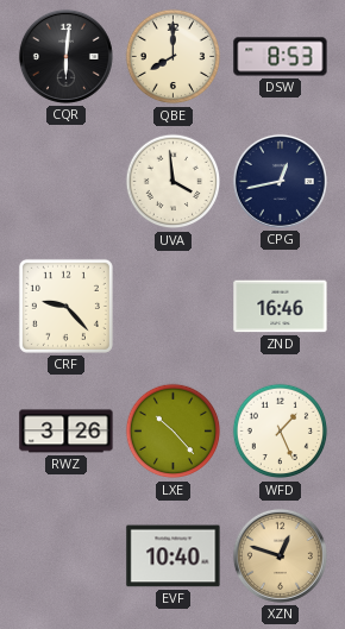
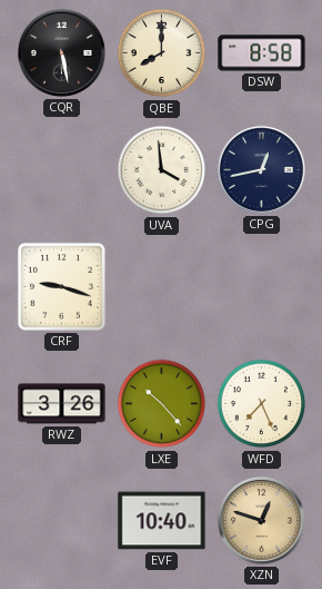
CQR: 6:01 -> 5:28 (61, 52)
DSW: 8:53 -> 8:58 (262, 53)
CRF: 9:23 -> 9:18 (61, 286)
ZND: 16:46 -> none (281, 307)
WFD: 1:26 -> 7:26 (262, 404)
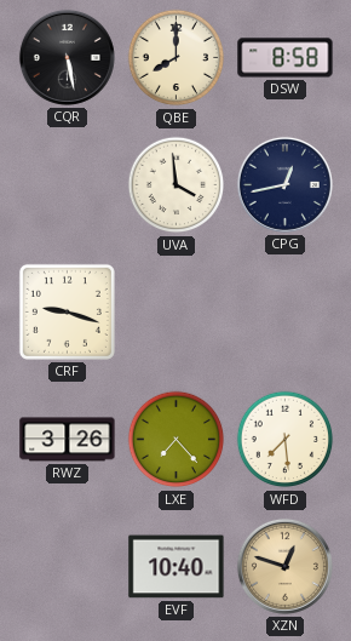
LXE: 10:23 -> 7:23 (177, 440)
WFD: 7:26 -> 7:29 (286, 440)
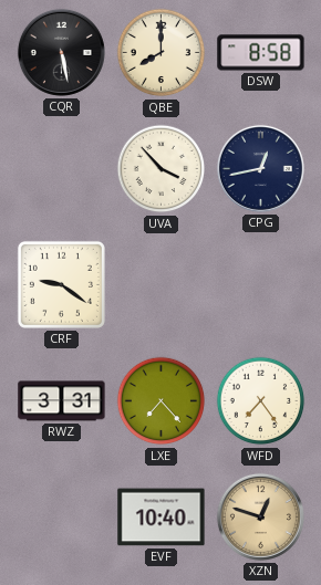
UVA: 3:59 -> 3:53 (162, 169)
CRF: 9:18 -> 9:21 (61, 284)
RWZ: 3:26 -> 3:31 (62, 401)
WFD: 7:29 -> 7:24 (261, 401)
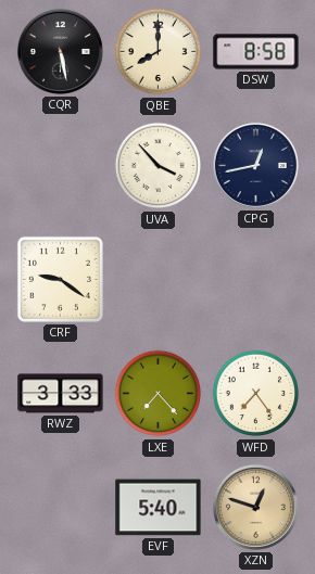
RWZ: 3:31 -> 3:33 (61, 394)
EVF: 10:40 -> 5:40 (159, 508)
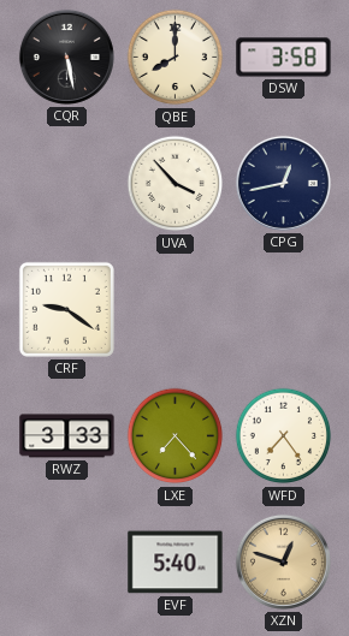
DSW: 8:58 -> 3:58 (284, 58)
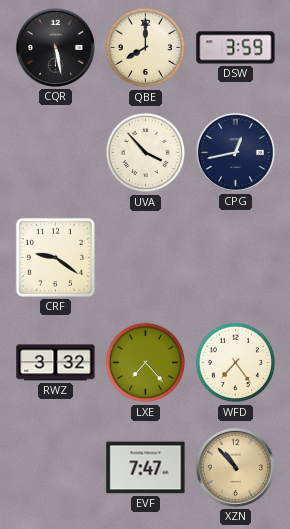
DSW: 3:58 -> 3:59 (236, 48)
RWZ: 3:33 -> 3:32 (56, 363)
EVF: 5:40 -> 7:47 (146, 468)
XZN: 12:48 -> 10:53 (235, 467)
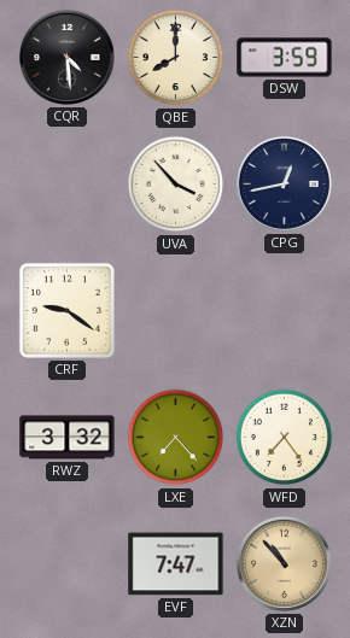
CQR: 5:28 -> 4:29 (66, 57)
